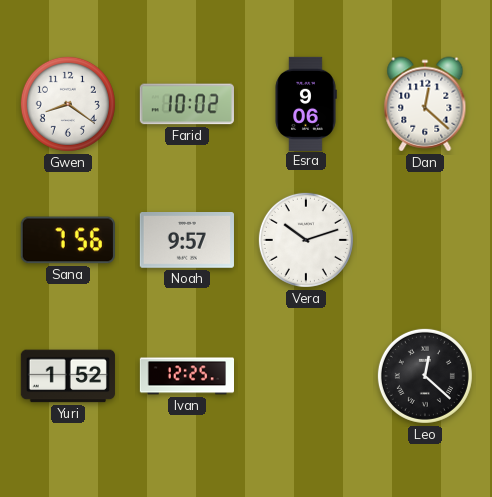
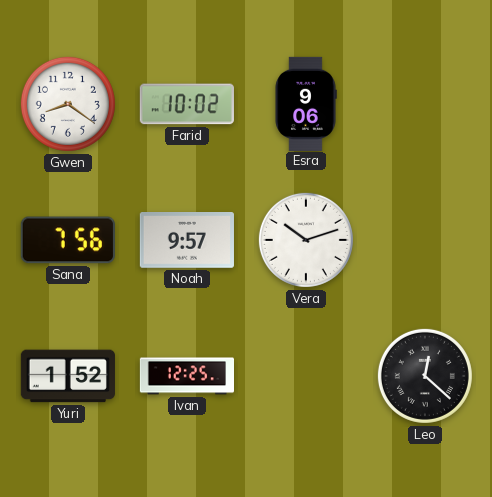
Dan: 12:22 -> none (425, 104)
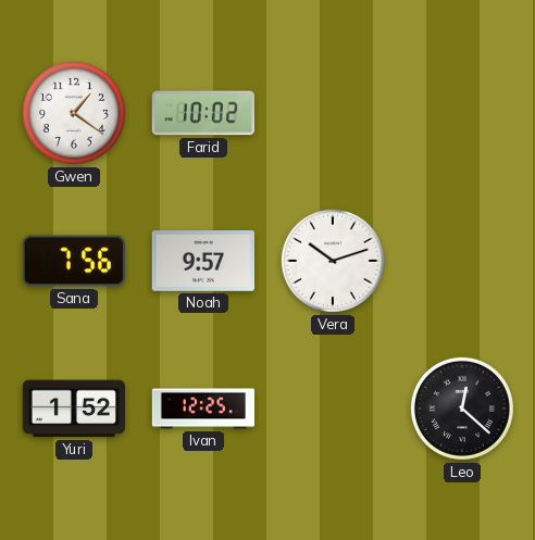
Gwen: 8:21 -> 1:21 (74, 113)
Esra: 9:06 -> none (306, 103)
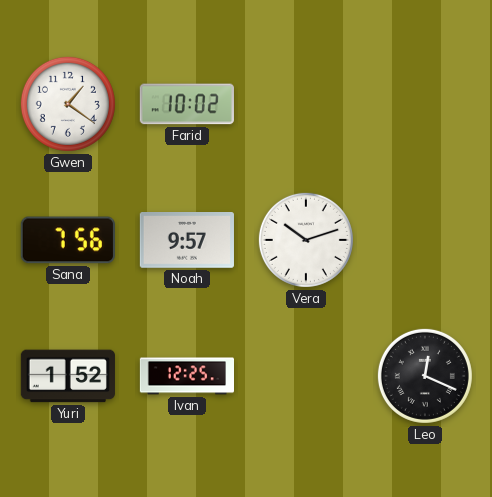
Leo: 12:22 -> 12:19 (425, 376)
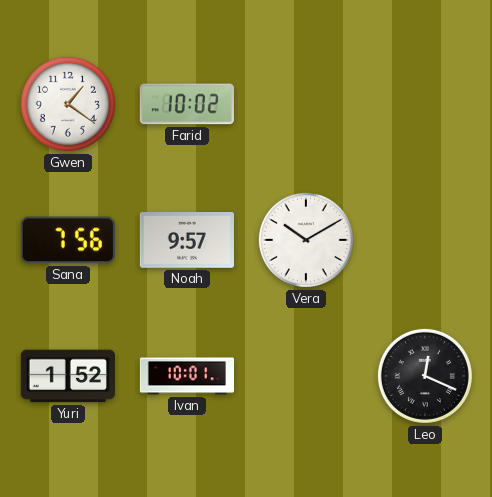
Vera: 10:12 -> 10:10 (306, 240)
Ivan: 12:25 -> 10:01 (186, 376)
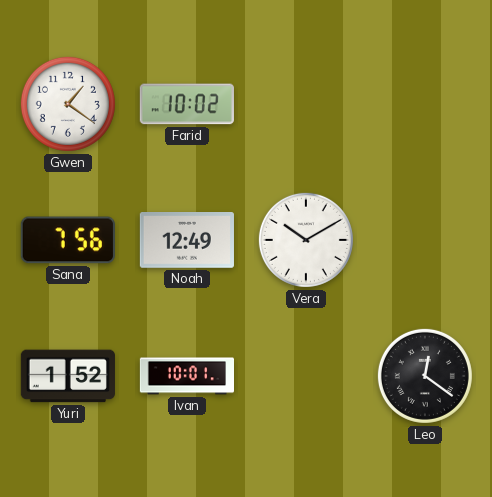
Noah: 9:57 -> 12:49 (187, 241)
Leo: 12:19 -> 12:21 (425, 376)
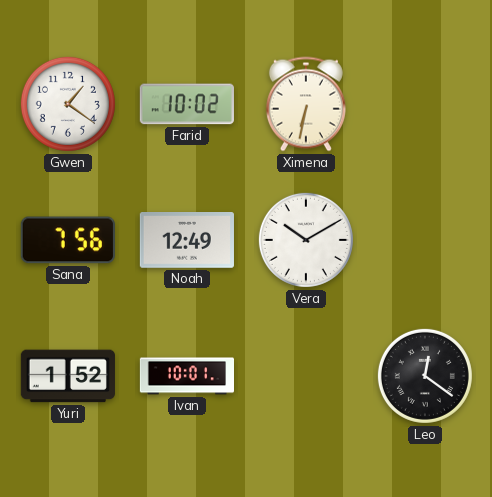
Ximena: none -> 6:32 (306, 104)
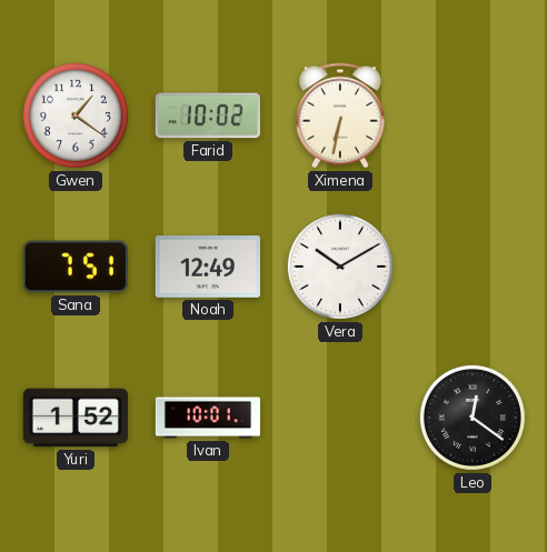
Sana: 7:56 -> 7:51 (76, 267)
